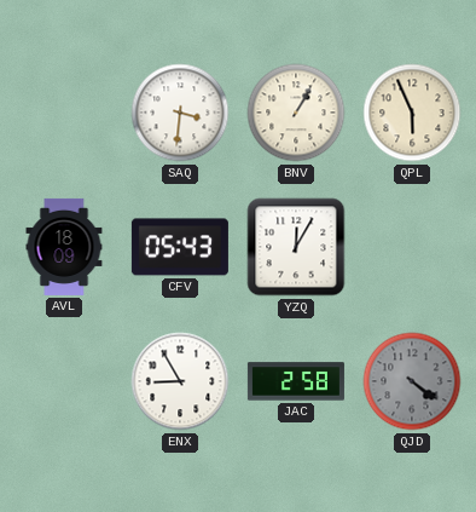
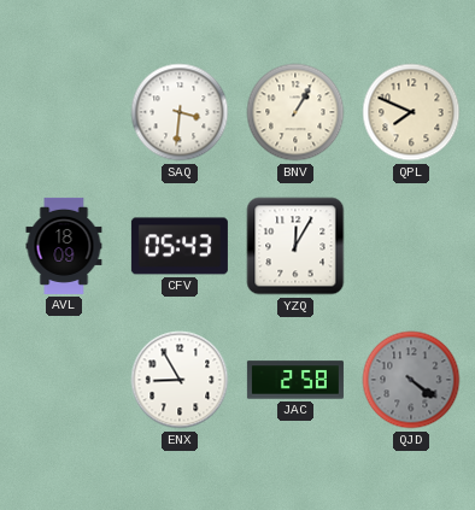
QPL: 5:56 -> 7:49 (411, 112)
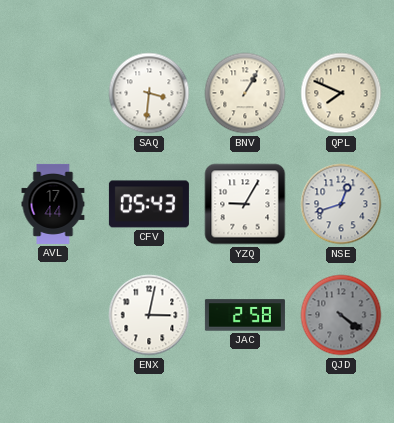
AVL: 18:09 -> 17:44 (53, 204)
YZQ: 12:05 -> 9:05 (245, 204)
NSE: none -> 12:42 (341, 204)
ENX: 8:55 -> 3:02 (149, 315)
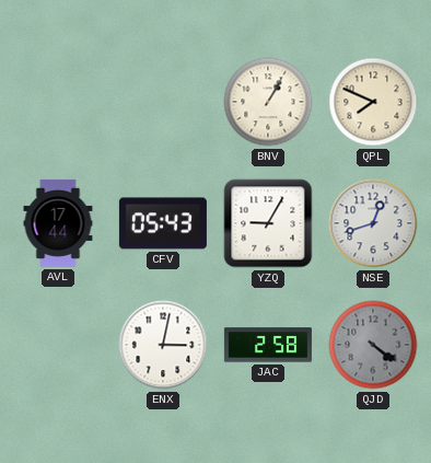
SAQ: 3:31 -> none (149, 93)
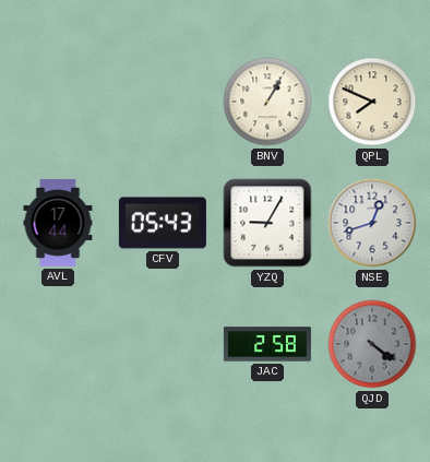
ENX: 3:02 -> none (163, 345)
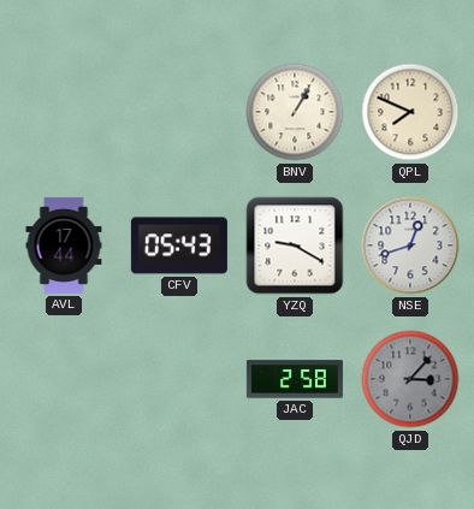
YZQ: 9:05 -> 9:20 (295, 245)
QJD: 4:21 -> 3:07 (410, 379)
